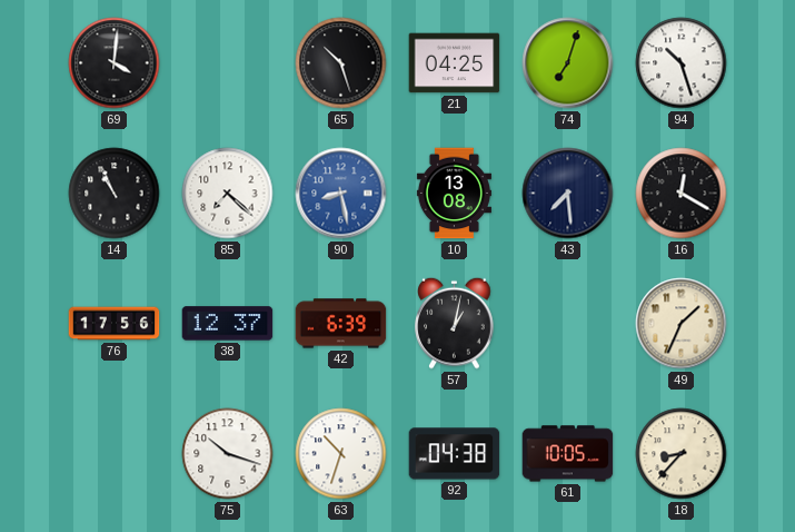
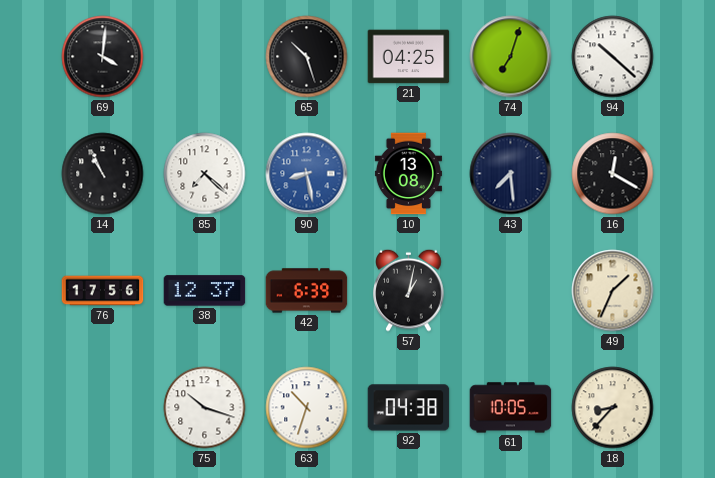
94: 10:27 -> 10:22 (613, 57)
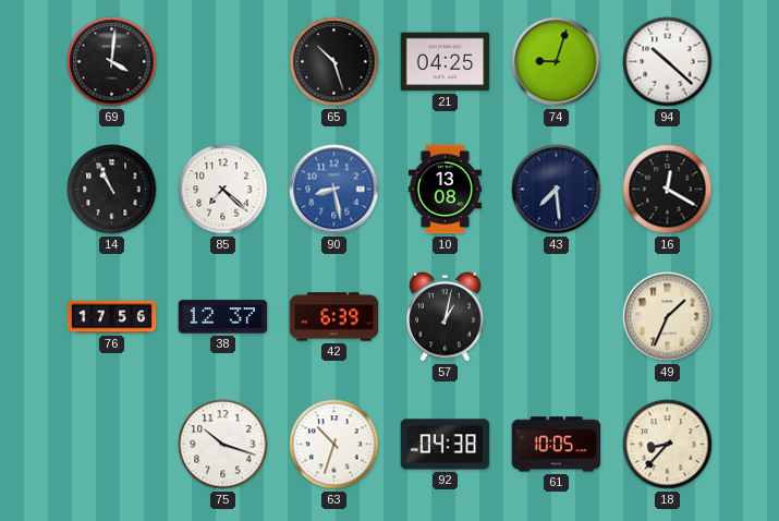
74: 7:03 -> 9:03 (557, 62)
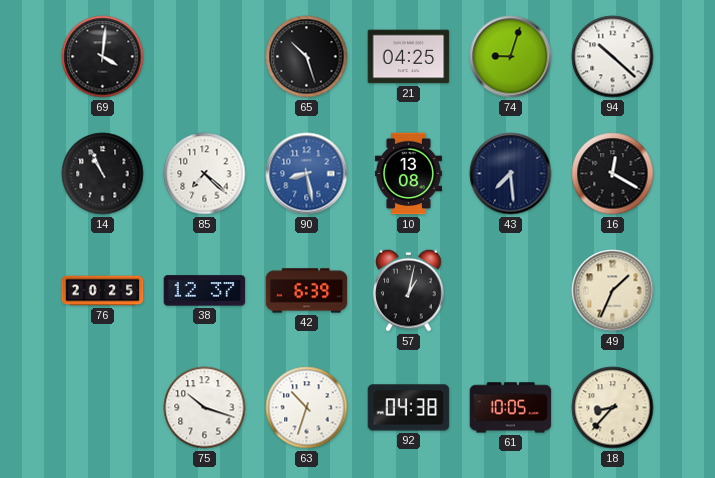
76: 17:56 -> 20:25 (103, 291)
